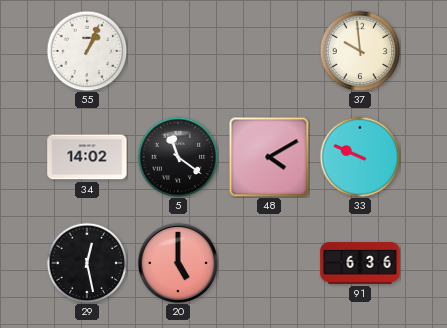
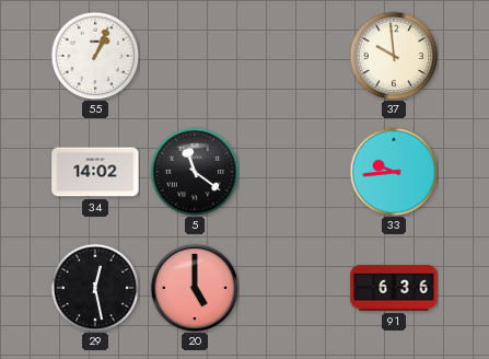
48: 4:10 -> none (269, 157)
33: 9:49 -> 9:44 (394, 172)
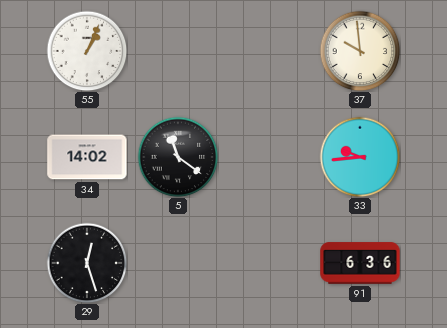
29: 12:28 -> 12:27 (87, 263)
20: 5:00 -> none (194, 287)
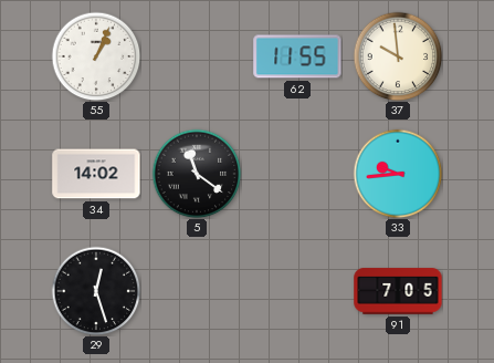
62: none -> 11:55 (297, 56)
91: 6:36 -> 7:05 (398, 291)
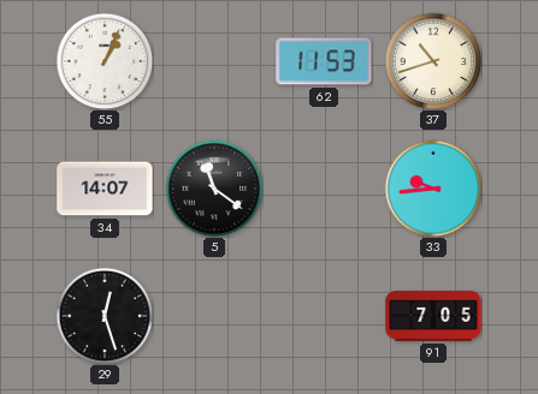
62: 11:55 -> 11:53 (324, 61)
37: 9:59 -> 10:42 (433, 61)
34: 14:02 -> 14:07 (105, 189)
